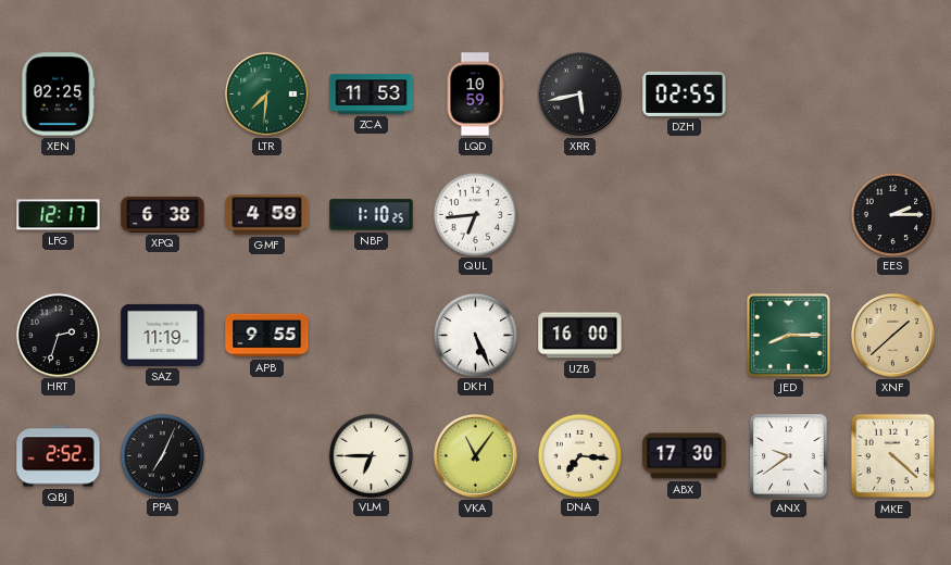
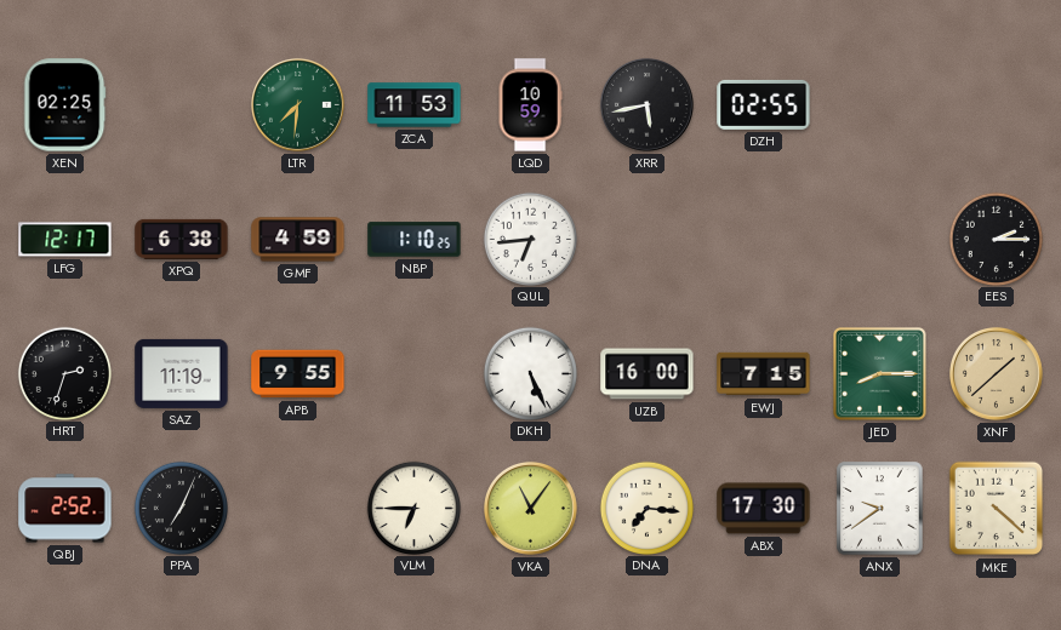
EWJ: none -> 7:15 (764, 374)
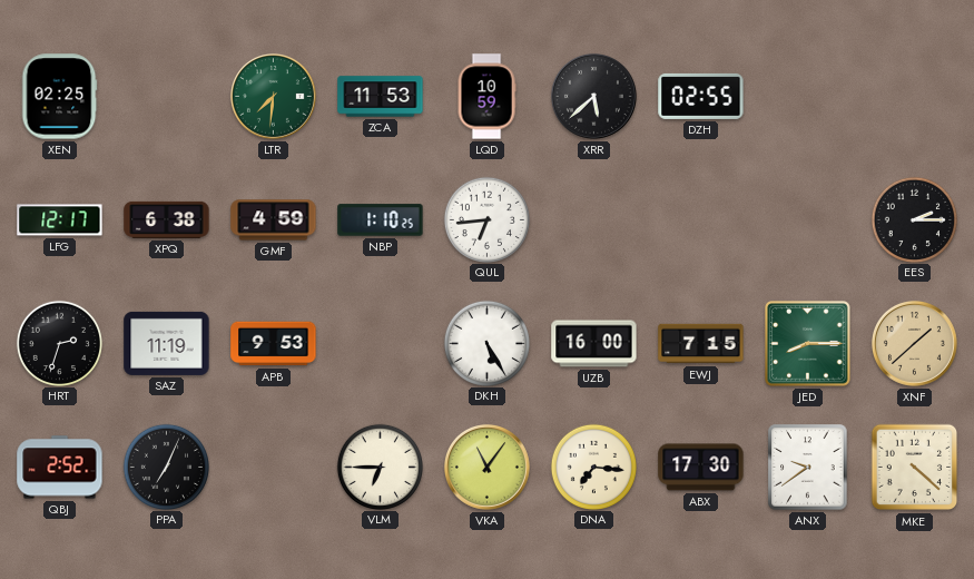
XRR: 5:43 -> 5:38 (593, 96)
APB: 9:55 -> 9:53 (274, 344)
DKH: 5:26 -> 5:25 (486, 343)
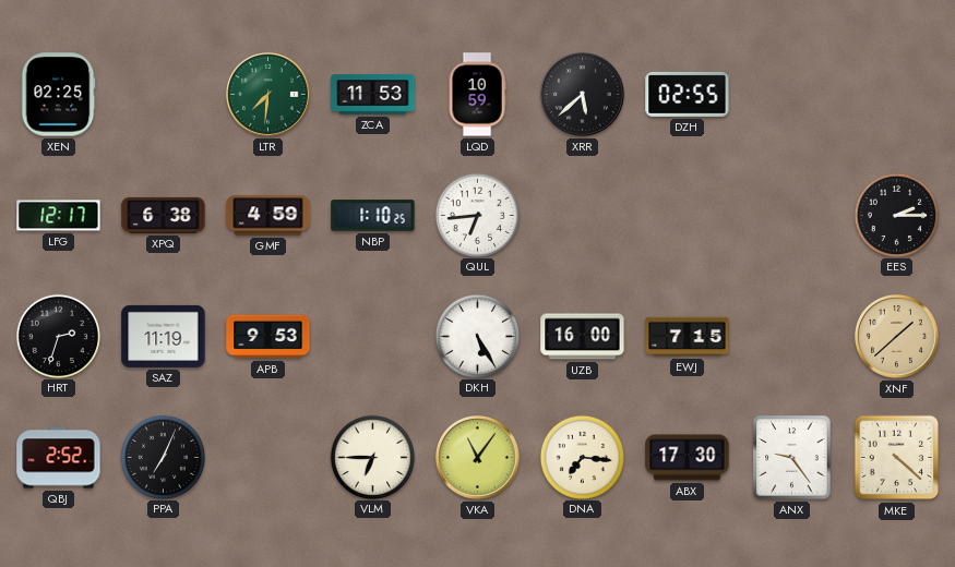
JED: 8:15 -> none (808, 344)
ANX: 9:39 -> 9:24 (792, 458)
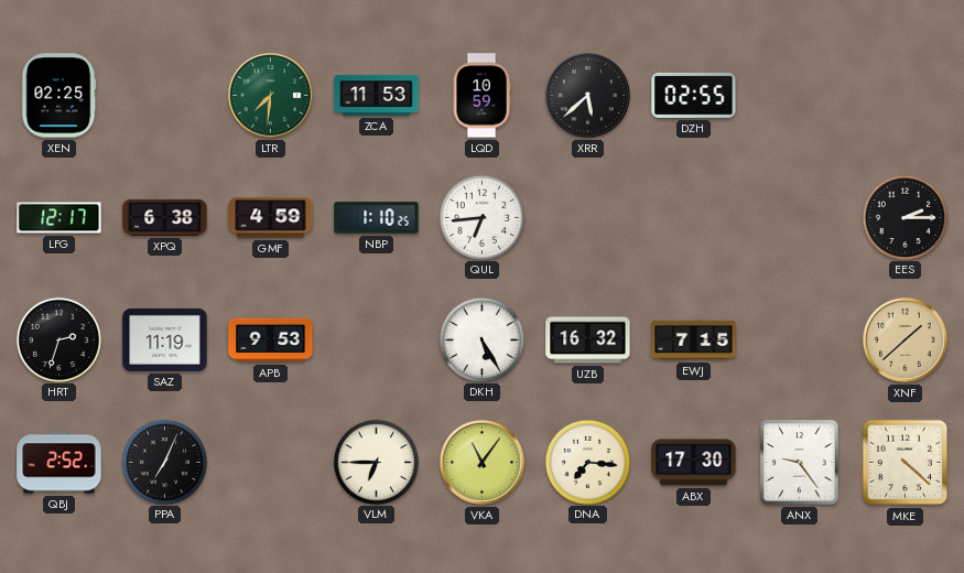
UZB: 16:00 -> 16:32 (588, 340)
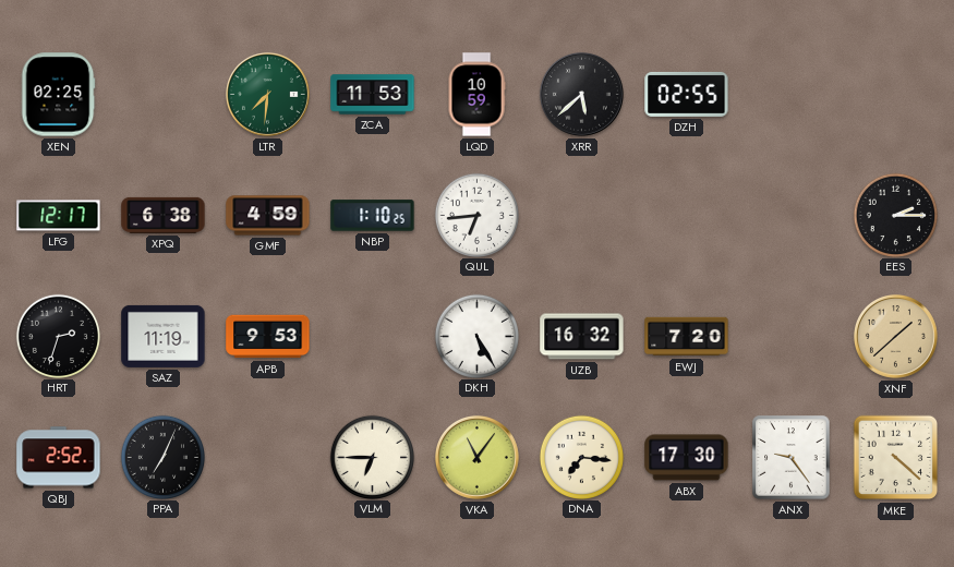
EWJ: 7:15 -> 7:20 (687, 337)
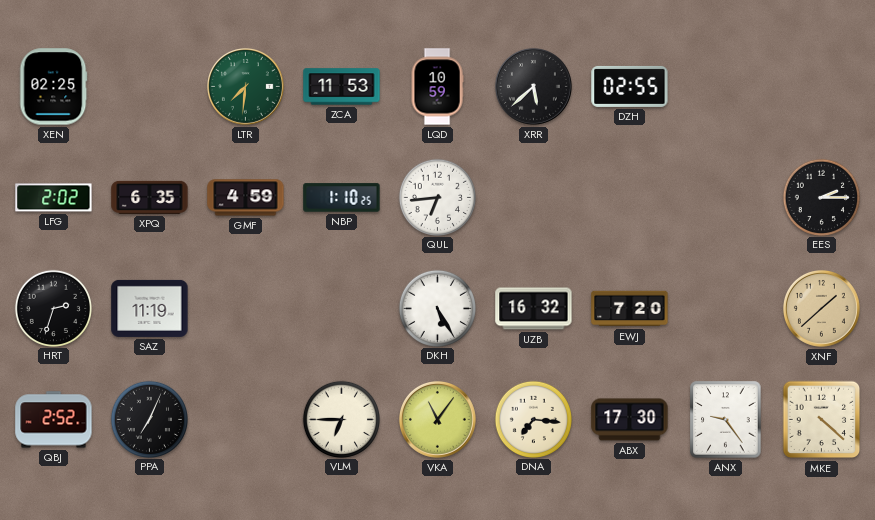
LFG: 12:17 -> 2:02 (54, 198)
XPQ: 6:38 -> 6:35 (150, 197)
APB: 9:53 -> none (268, 337)
